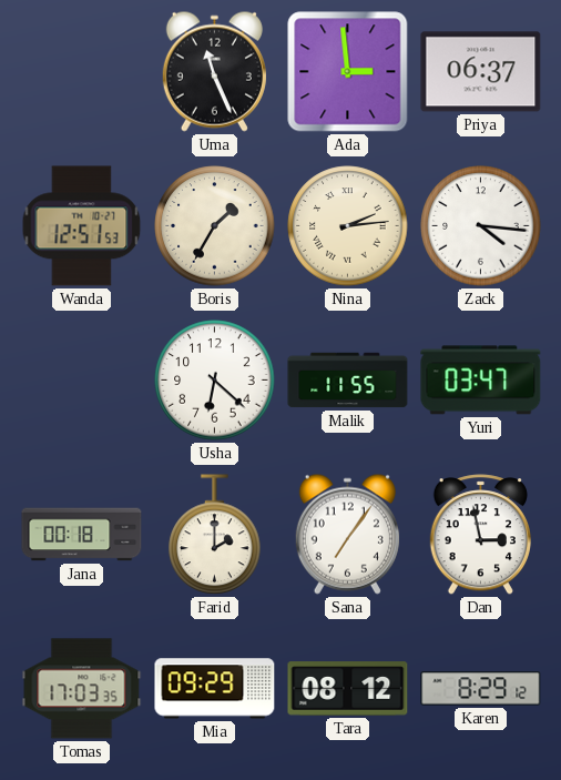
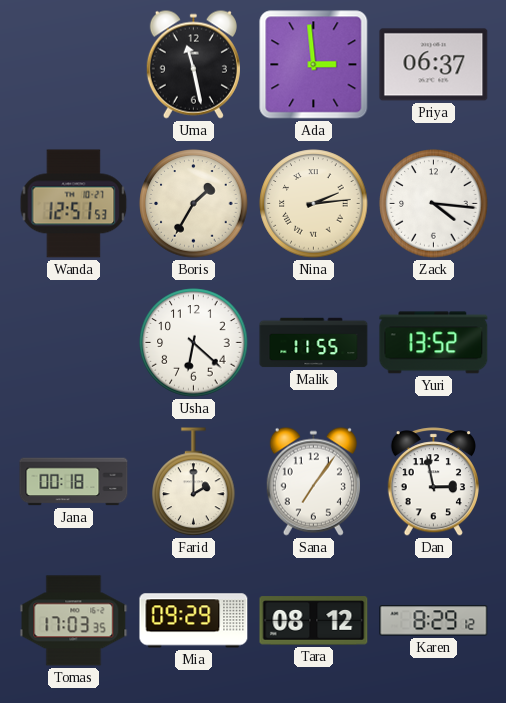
Uma: 11:26 -> 11:28 (193, 64)
Yuri: 03:47 -> 13:52 (434, 343)
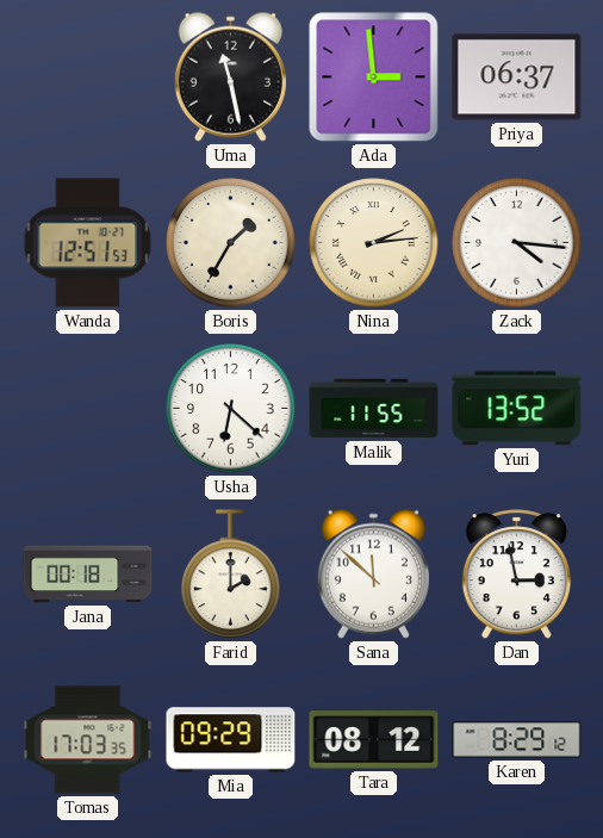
Sana: 7:06 -> 11:52 (373, 573)
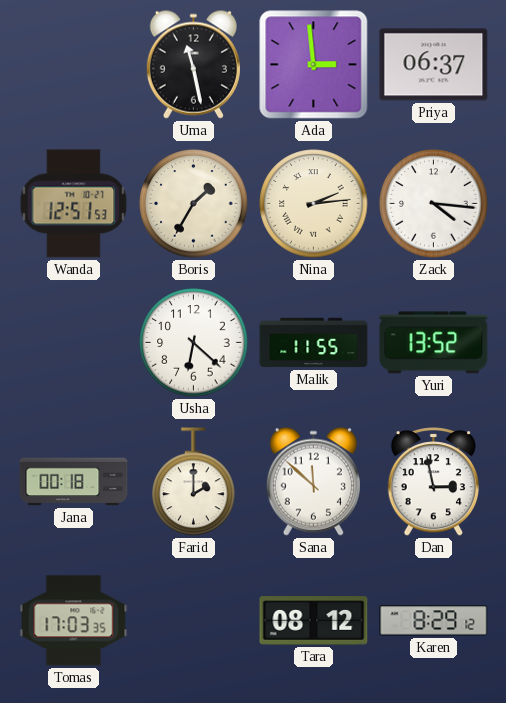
Mia: 09:29 -> none (231, 740)
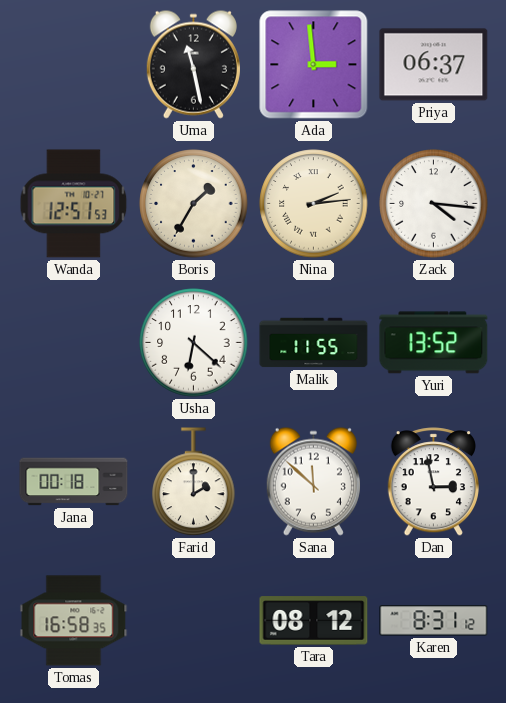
Tomas: 17:03 -> 16:58 (74, 621)
Karen: 8:29 -> 8:31 (434, 621)
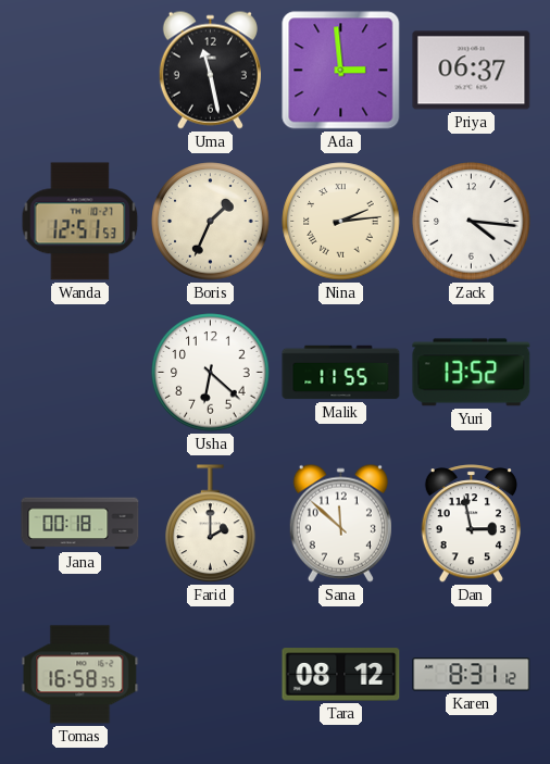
Boris: 1:35 -> 1:34 (211, 222)
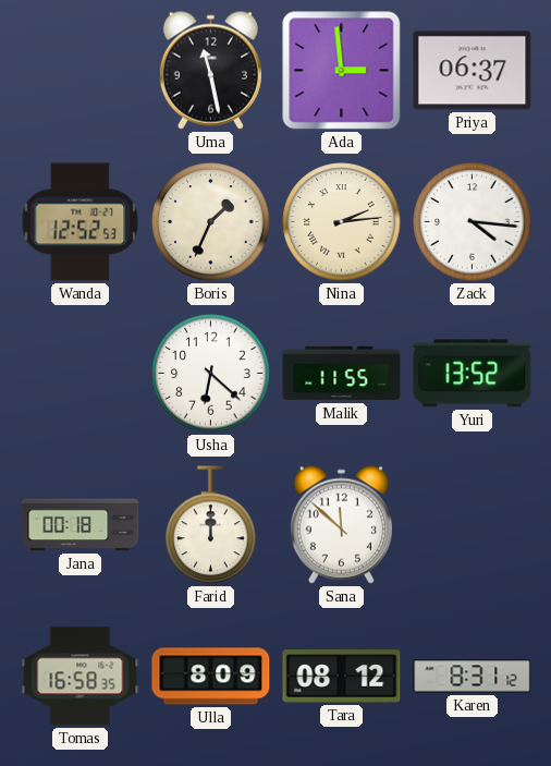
Wanda: 12:51 -> 12:52 (81, 222)
Farid: 2:00 -> 12:00 (211, 525)
Dan: 2:58 -> none (471, 524)
Ulla: none -> 8:09 (211, 677)
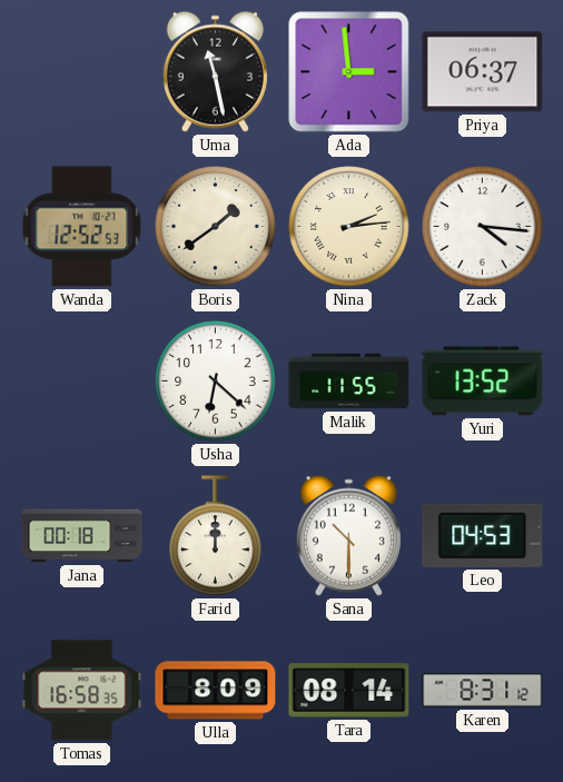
Boris: 1:34 -> 1:39 (216, 227)
Sana: 11:52 -> 10:30 (348, 535)
Leo: none -> 04:53 (483, 535)
Tara: 08:12 -> 08:14 (349, 691)
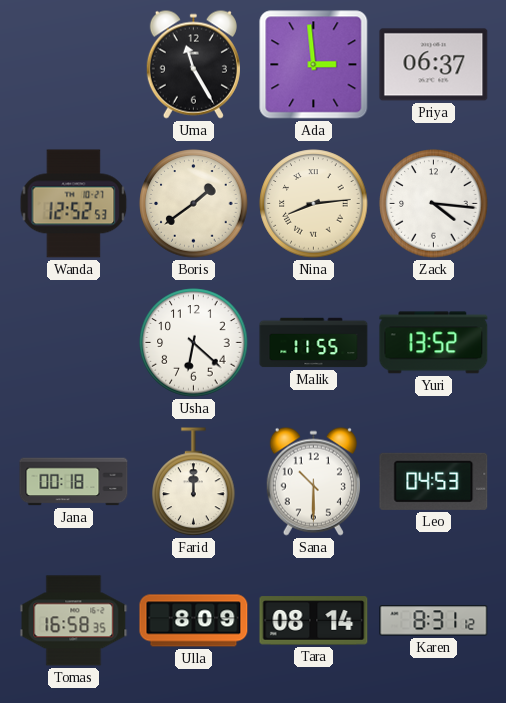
Uma: 11:28 -> 11:25 (193, 64)
Nina: 2:14 -> 8:14 (314, 204)
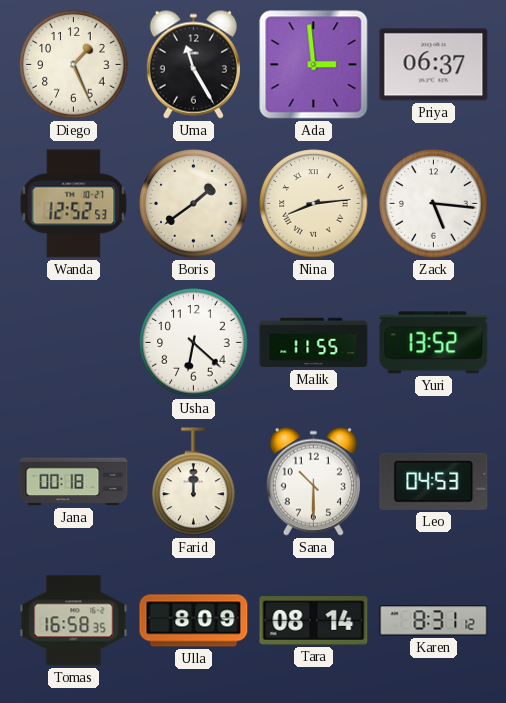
Diego: none -> 1:26 (74, 65)
Zack: 4:16 -> 5:16 (434, 204)
